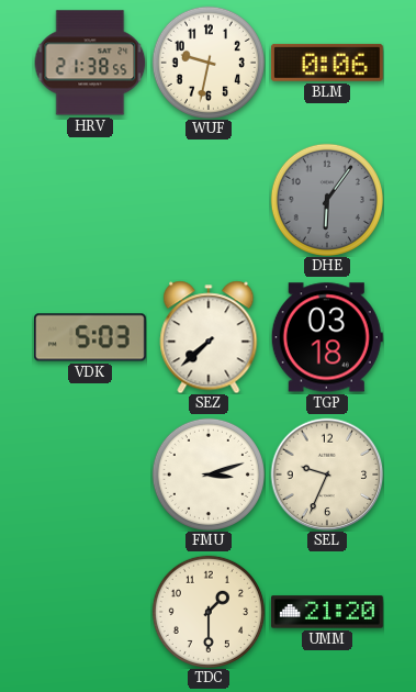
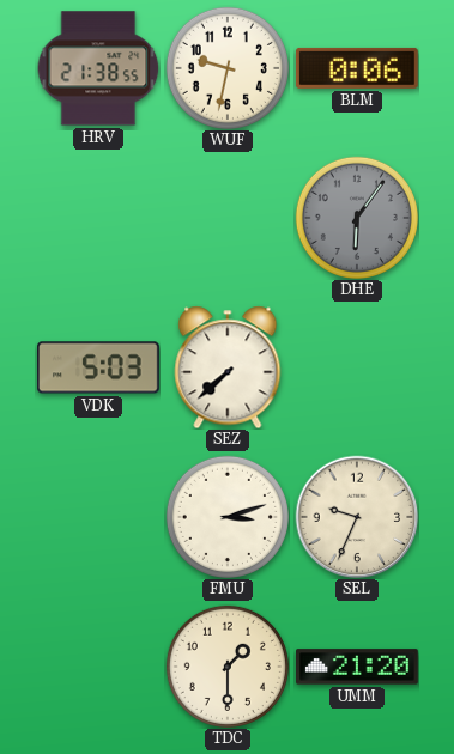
TGP: 03:18 -> none (327, 337)
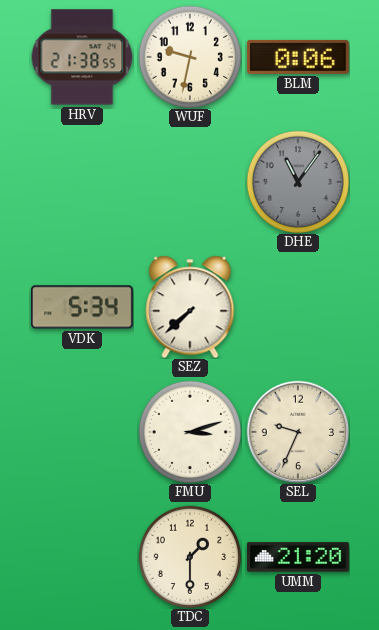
DHE: 6:06 -> 11:06 (298, 182)
VDK: 5:03 -> 5:34 (83, 307)
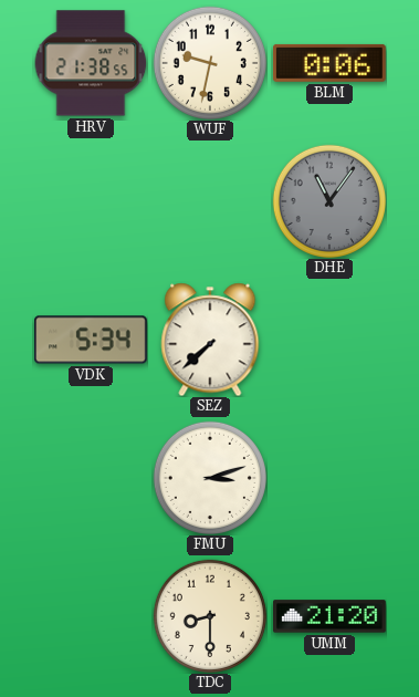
SEL: 9:34 -> none (298, 432)
TDC: 1:30 -> 8:30 (210, 616)
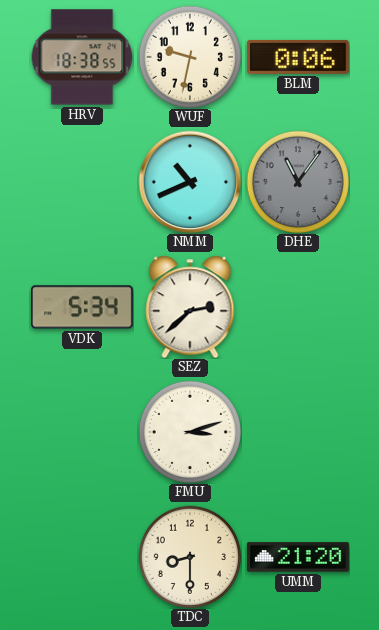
HRV: 21:38 -> 18:38 (82, 57)
NMM: none -> 10:41 (190, 182)
SEZ: 7:38 -> 2:38 (190, 307)
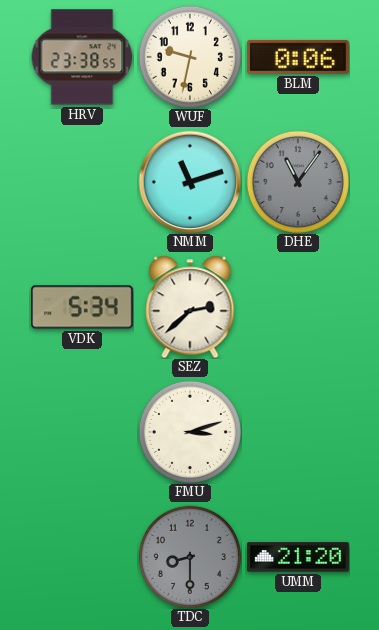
HRV: 18:38 -> 23:38 (82, 57)
NMM: 10:41 -> 11:12 (190, 182)
TDC dial: cream -> grey (190, 557)
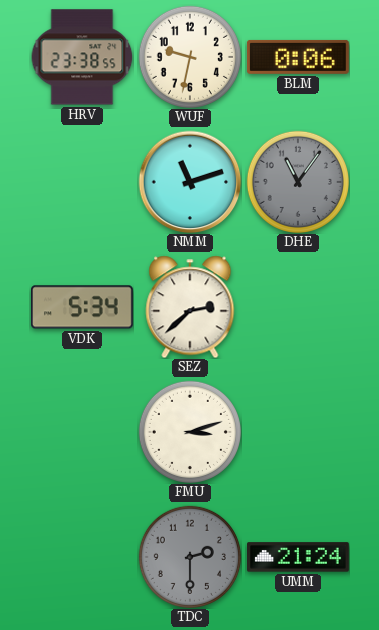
TDC: 8:30 -> 2:30 (190, 557)
UMM: 21:20 -> 21:24 (299, 557)
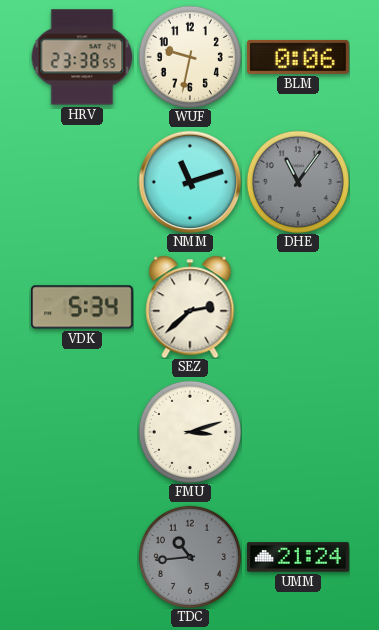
TDC: 2:30 -> 10:44 (190, 557)
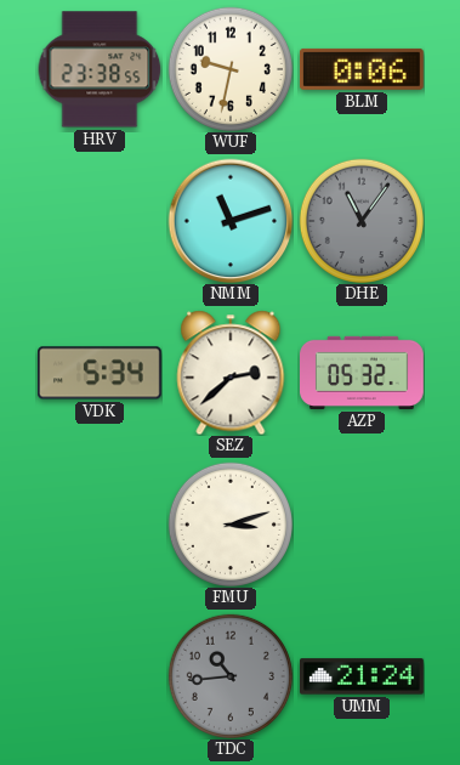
AZP: none -> 05:32 (363, 373)
